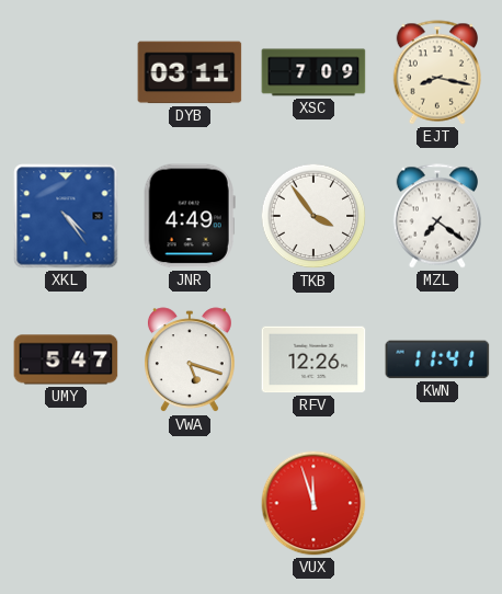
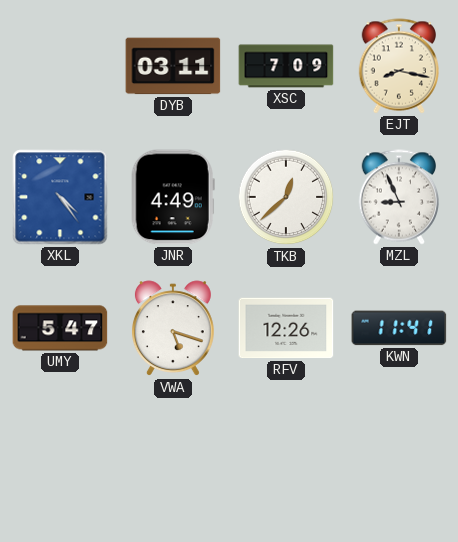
TKB: 3:54 -> 12:38 (286, 197)
MZL: 7:21 -> 8:56 (398, 197)
VUX: 11:57 -> none (313, 503)
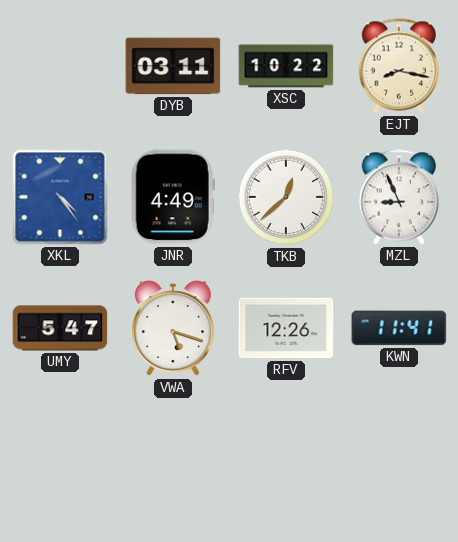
XSC: 7:09 -> 10:22 (286, 66)
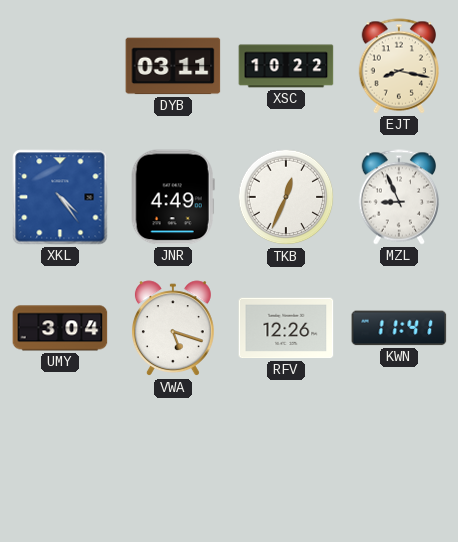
TKB: 12:38 -> 12:34 (286, 197)
UMY: 5:47 -> 3:04 (60, 328)
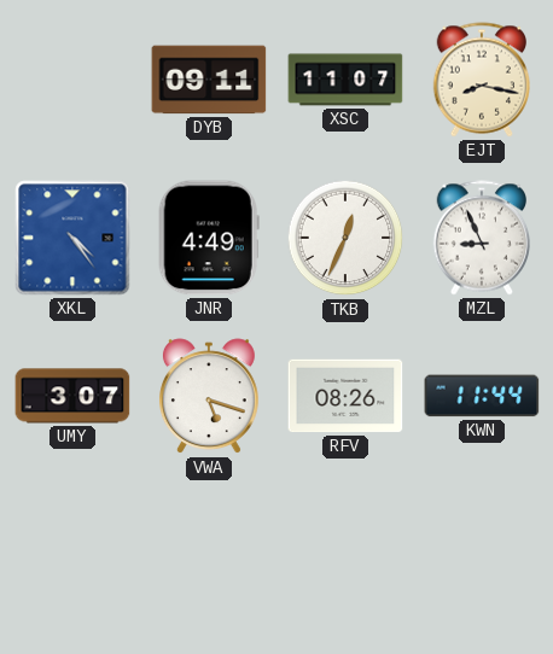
DYB: 03:11 -> 09:11 (209, 80)
XSC: 10:22 -> 11:07 (345, 80)
UMY: 3:04 -> 3:07 (72, 396)
RFV: 12:26 -> 08:26 (345, 396)
KWN: 11:41 -> 11:44 (482, 396)
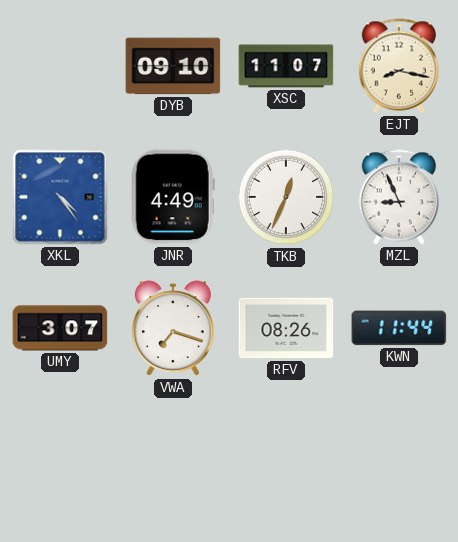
DYB: 09:11 -> 09:10 (173, 66)
VWA: 5:18 -> 7:18 (173, 329)
